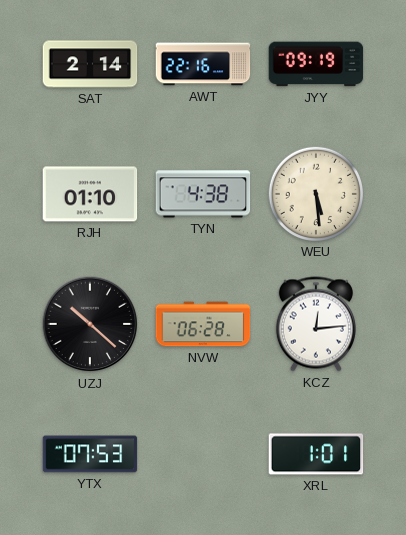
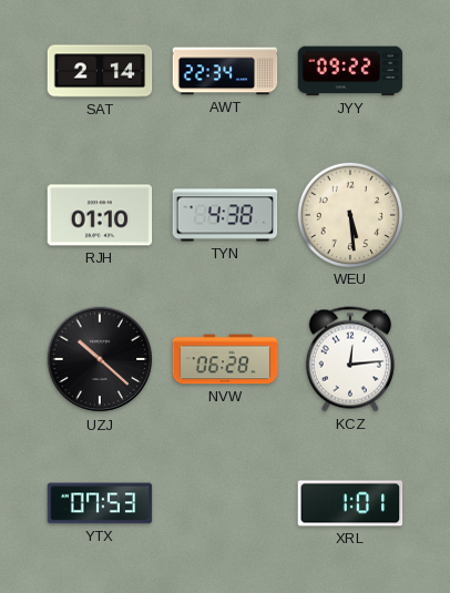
AWT: 22:16 -> 22:34 (225, 71)
JYY: 09:19 -> 09:22 (350, 71)
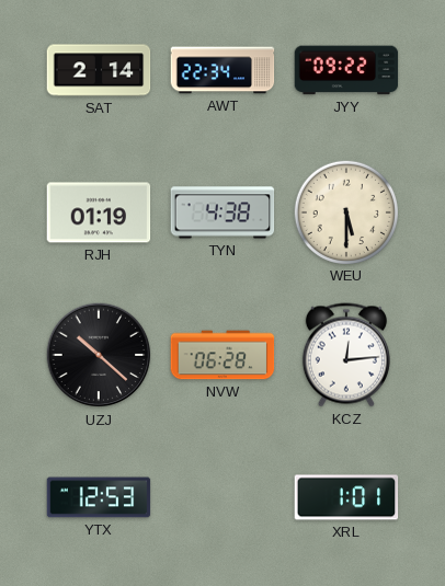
RJH: 01:10 -> 01:19 (99, 212)
WEU: 5:29 -> 5:30 (345, 211)
YTX: 07:53 -> 12:53 (99, 497)
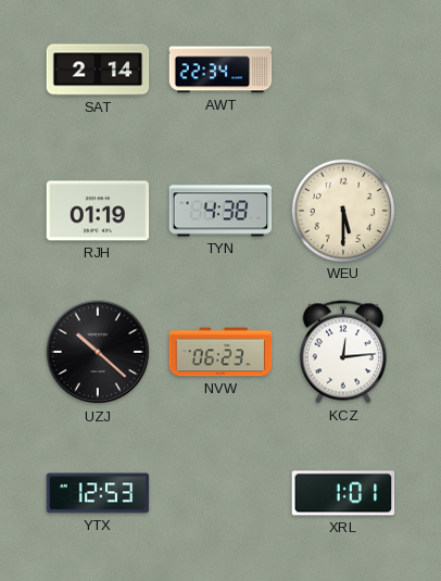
JYY: 09:22 -> none (346, 70)
NVW: 06:28 -> 06:23 (220, 352)
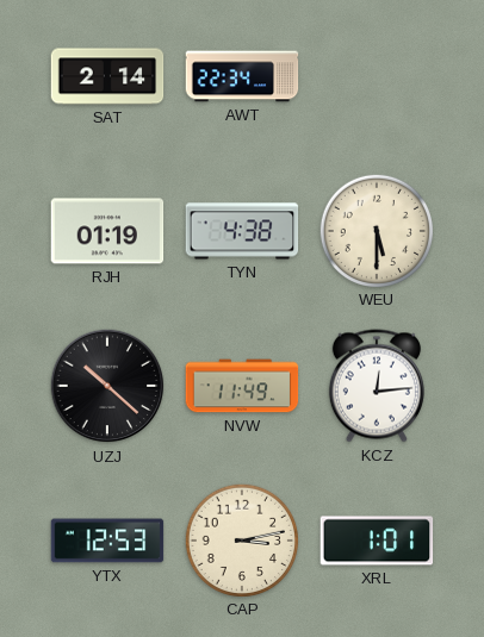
NVW: 06:23 -> 11:49 (242, 386)
CAP: none -> 3:13 (241, 539)
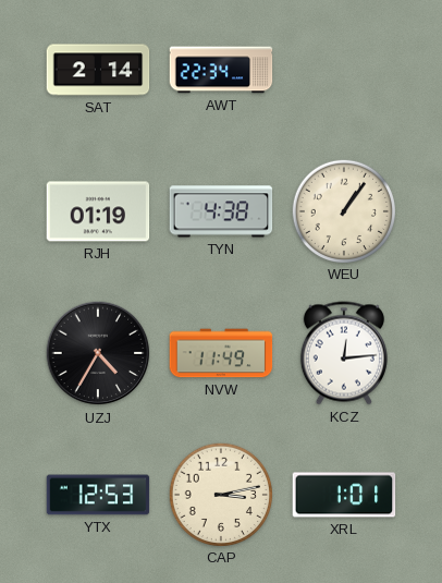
WEU: 5:30 -> 1:06 (343, 210)
UZJ: 10:22 -> 4:35 (98, 353)
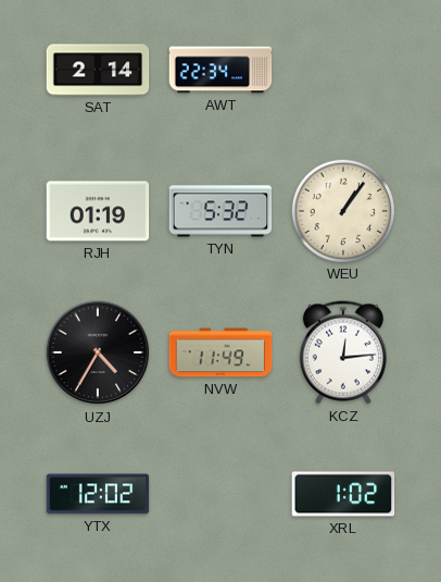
TYN: 4:38 -> 5:32 (220, 211)
YTX: 12:53 -> 12:02 (98, 494)
CAP: 3:13 -> none (220, 494)
XRL: 1:01 -> 1:02 (343, 494)
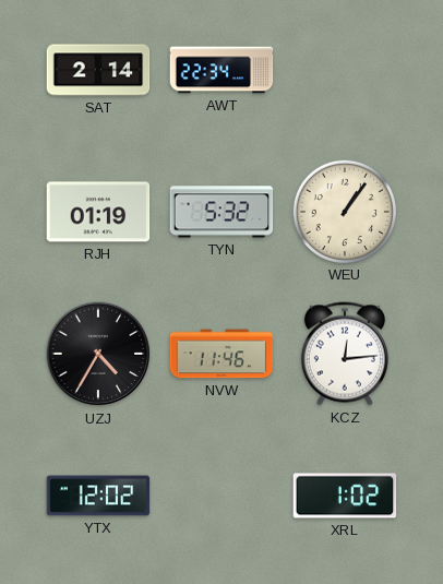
NVW: 11:49 -> 11:46 (221, 354)
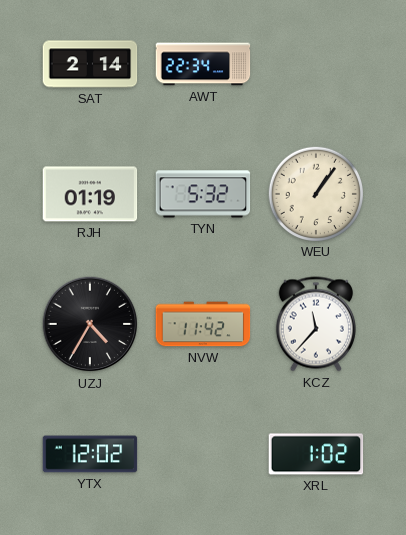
NVW: 11:46 -> 11:42 (203, 324)
KCZ: 12:14 -> 11:37 (316, 324)
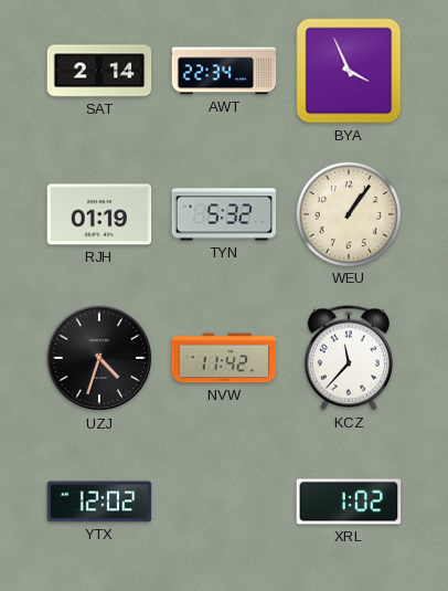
BYA: none -> 3:56 (349, 71)
UZJ: 4:35 -> 4:33 (99, 358)
